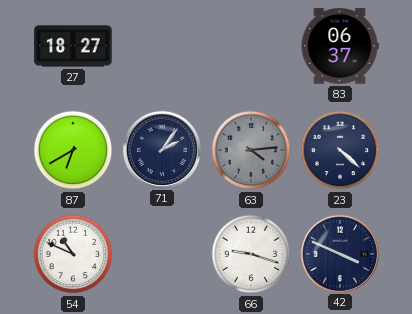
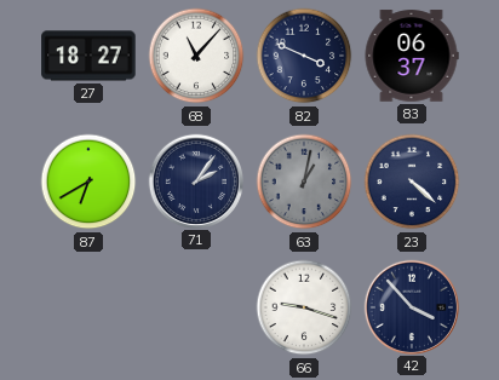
68: none -> 11:07 (196, 56)
82: none -> 3:49 (304, 56)
63: 4:14 -> 1:02 (304, 182)
54: 10:49 -> none (73, 254)
42: 3:49 -> 3:53 (411, 306)
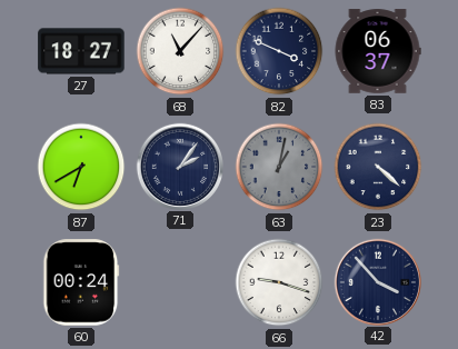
60: none -> 00:24 (81, 282)
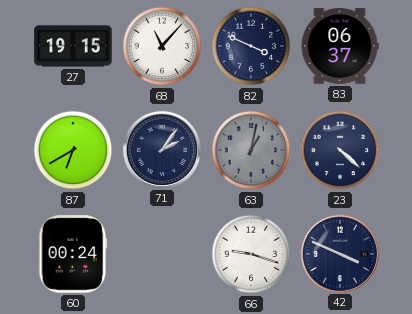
27: 18:27 -> 19:15 (73, 46)
42: 3:53 -> 3:49 (339, 253)
